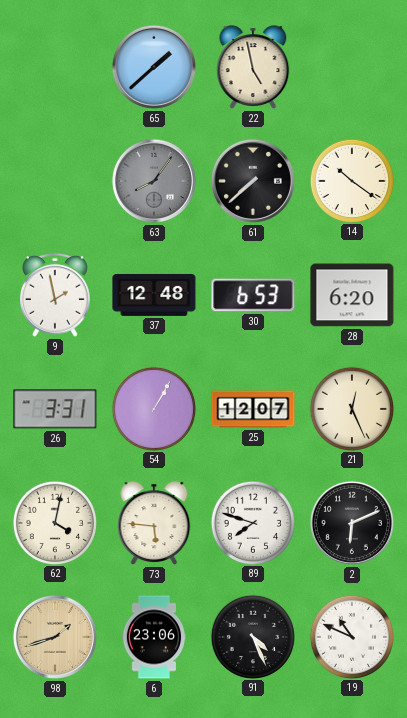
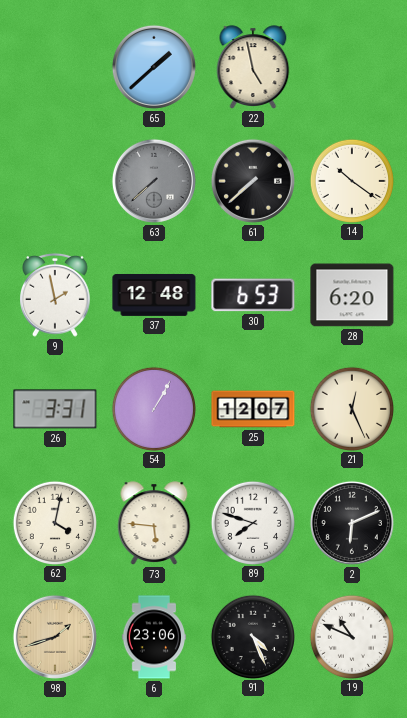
63: 8:06 -> 7:38 (154, 181)
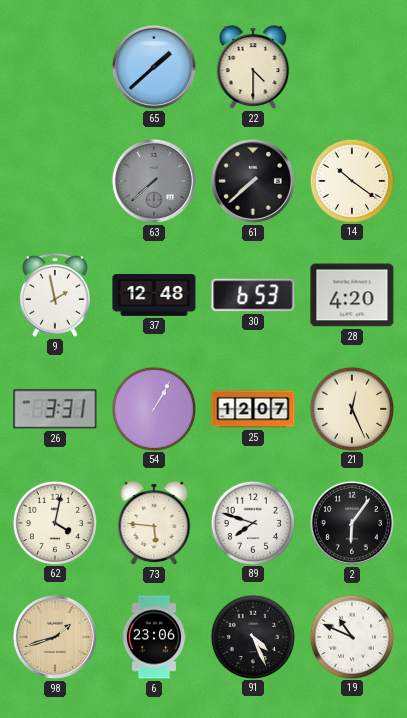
22: 4:58 -> 4:30 (253, 67)
28: 6:20 -> 4:20 (352, 295)
2: 6:11 -> 6:06 (352, 523)
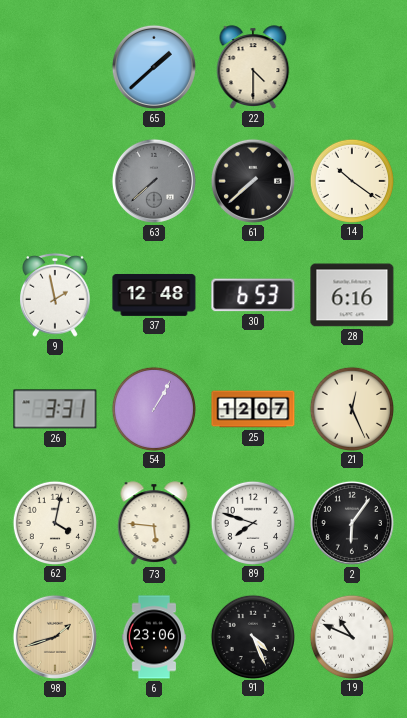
28: 4:20 -> 6:16 (352, 295)
